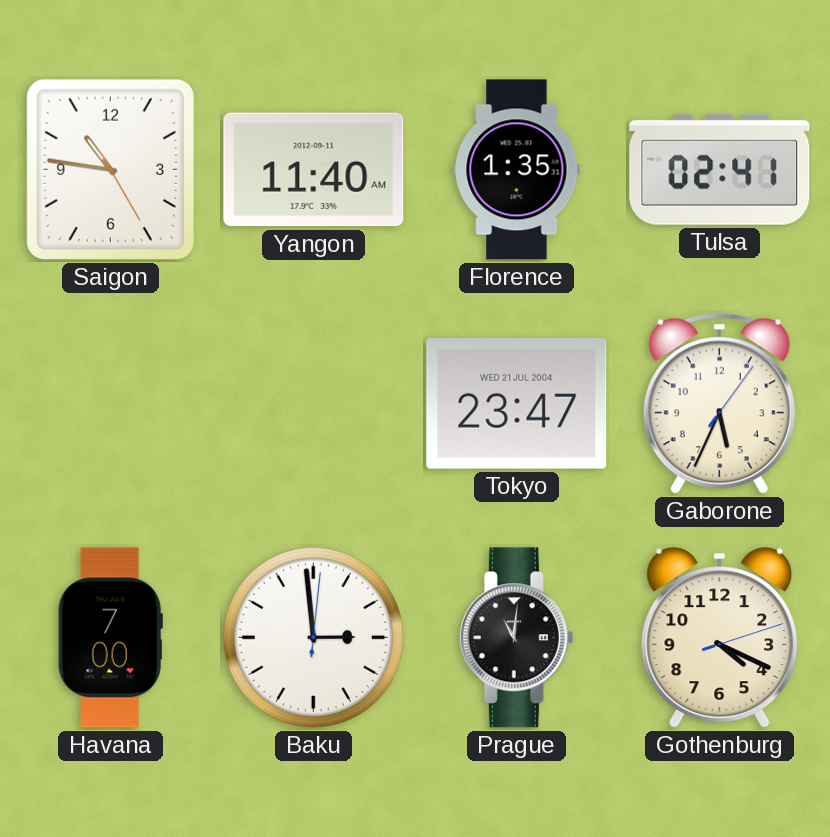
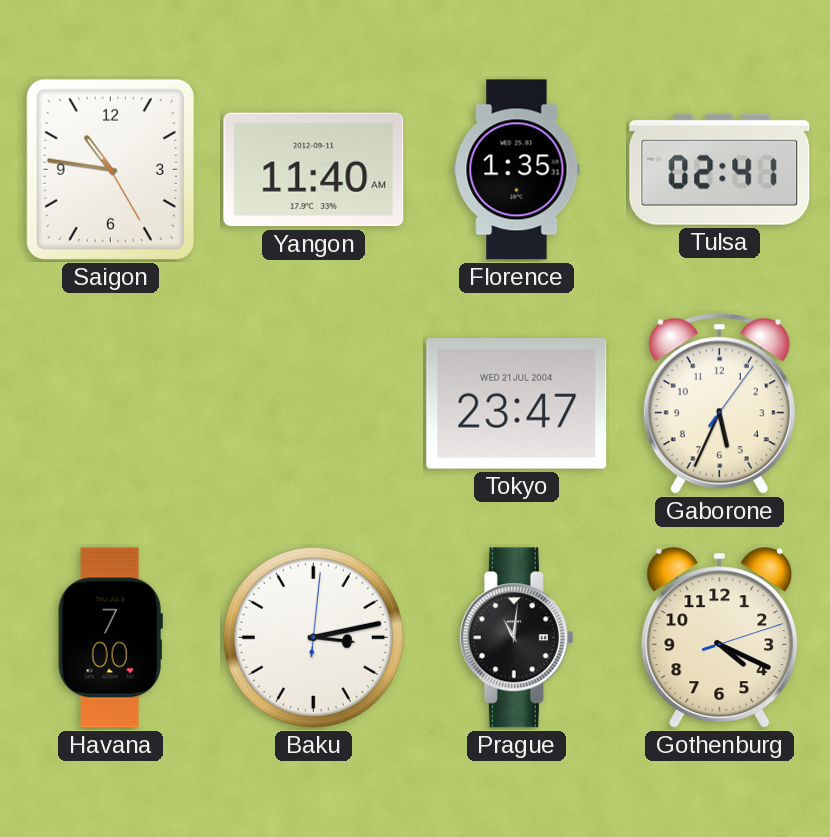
Baku: 2:59 -> 3:13 (313, 637)
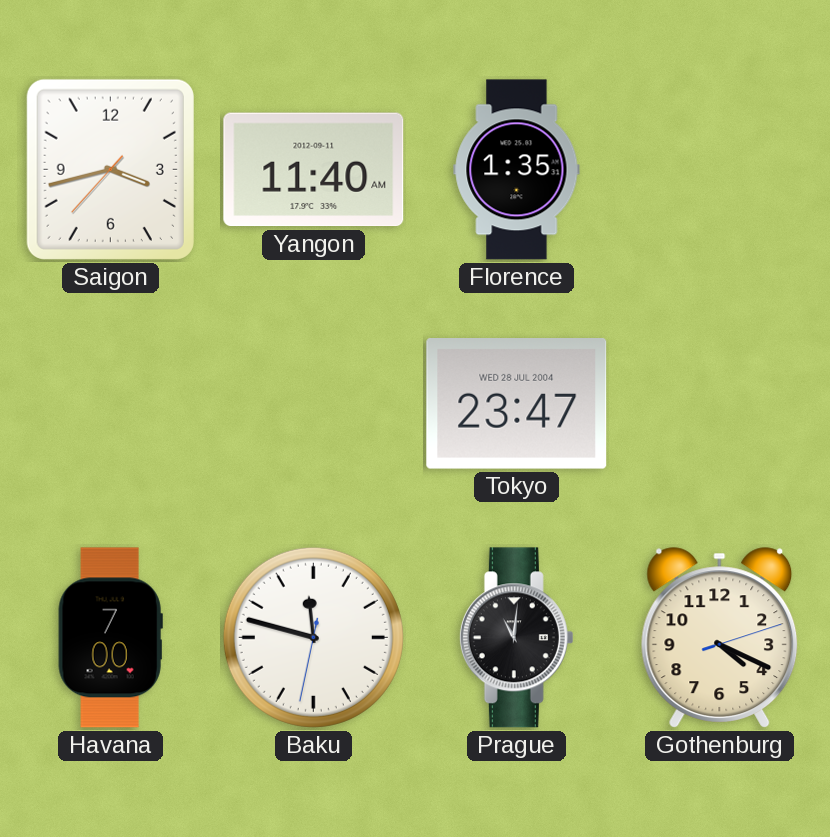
Saigon: 10:46 -> 3:42 (110, 169)
Tulsa: 02:41 -> none (720, 169)
Tokyo date: WED 21 JUL 2004 -> WED 28 JUL 2004 (517, 404)
Gaborone: 5:34 -> none (719, 404)
Baku: 3:13 -> 11:47 (313, 637)
